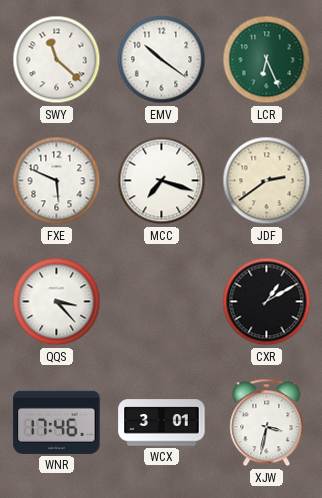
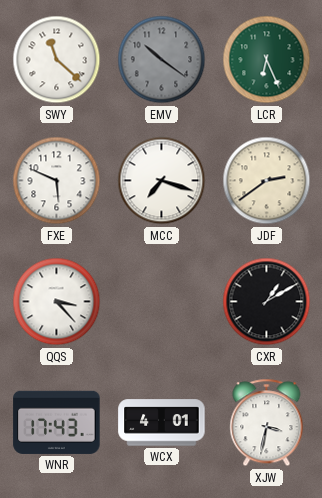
EMV dial: white -> grey (162, 60)
WNR: 17:46 -> 17:43 (57, 422)
WCX: 3:01 -> 4:01 (162, 423)
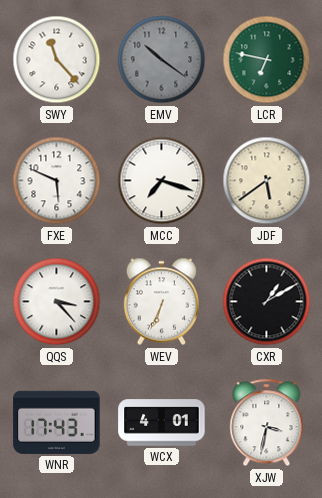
SWY: 11:22 -> 11:23 (57, 60)
LCR: 6:26 -> 6:47 (267, 60)
JDF: 2:39 -> 5:39 (267, 181)
WEV: none -> 6:34 (161, 302)
